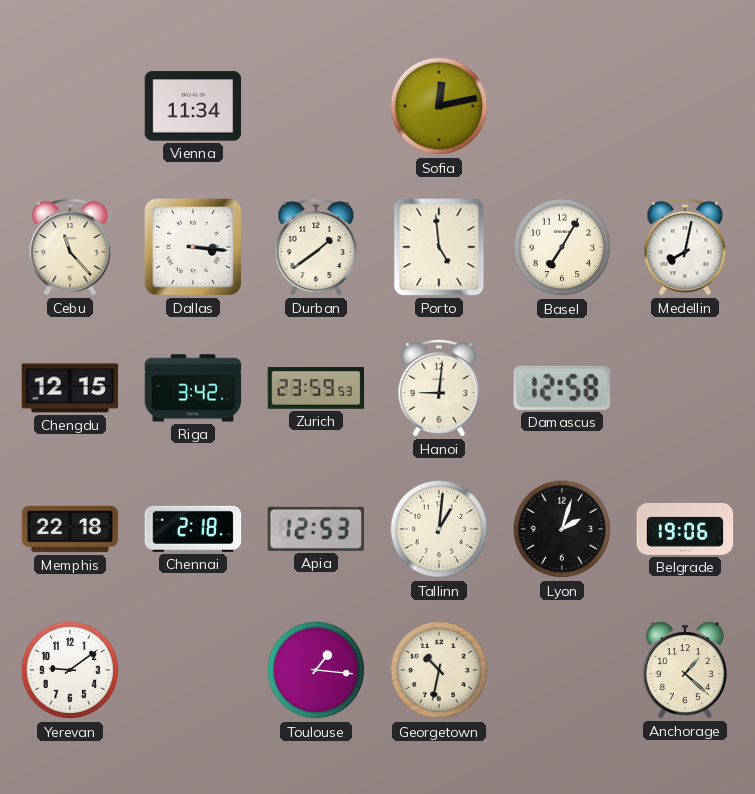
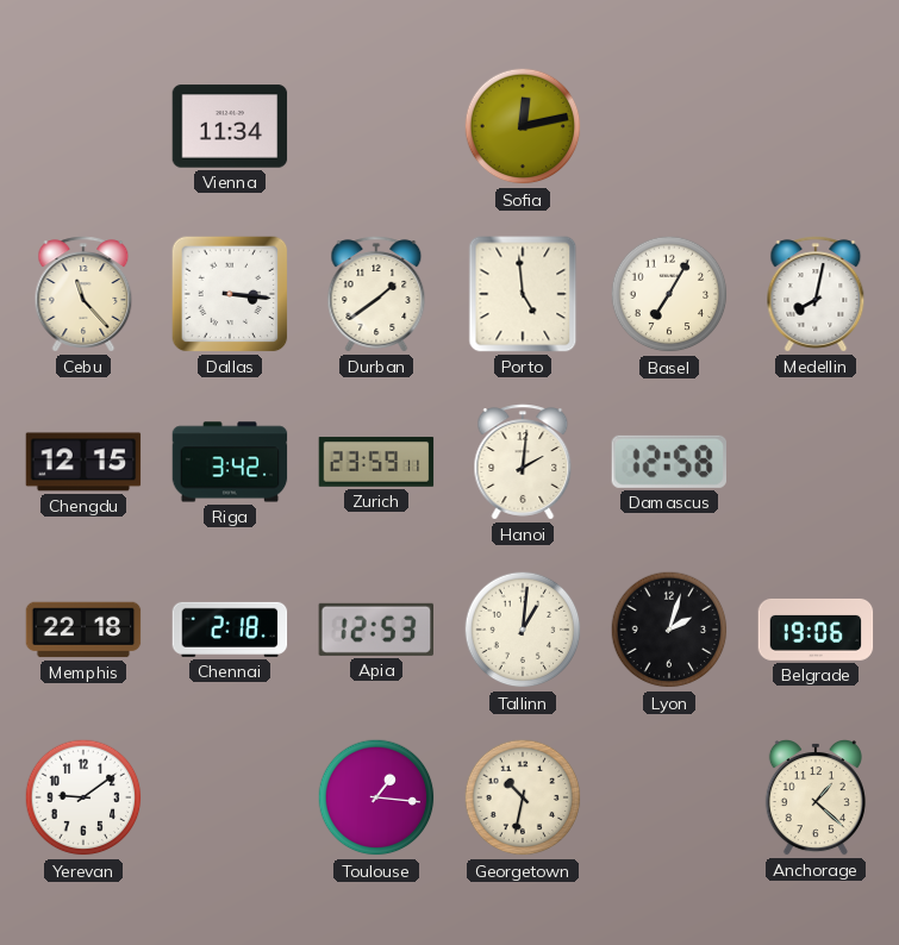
Zurich: 23:59:53 -> 23:59:11 (376, 462)
Hanoi: 9:01 -> 2:01 (523, 462)
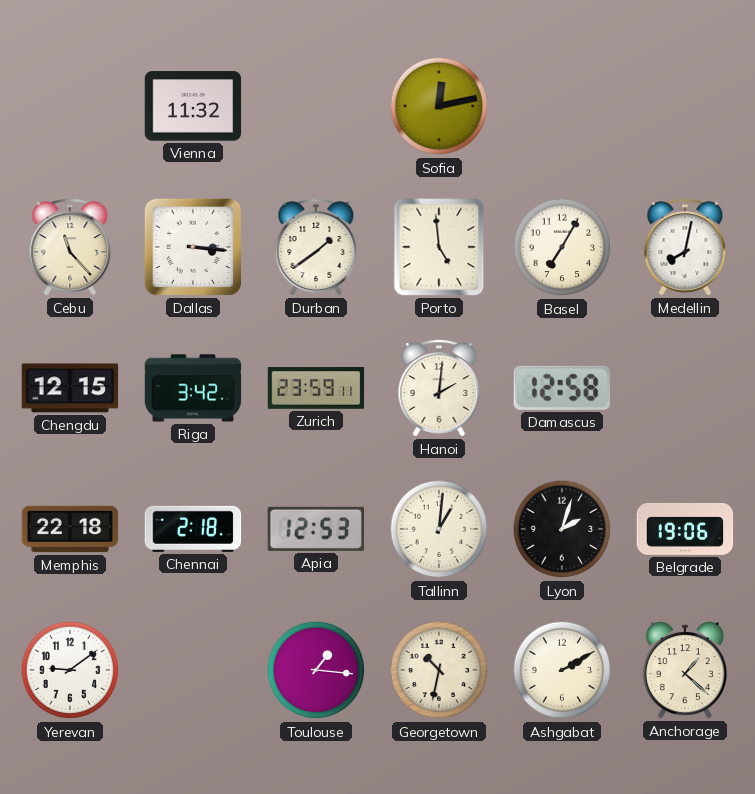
Vienna: 11:34 -> 11:32 (193, 106)
Ashgabat: none -> 2:10 (562, 670)
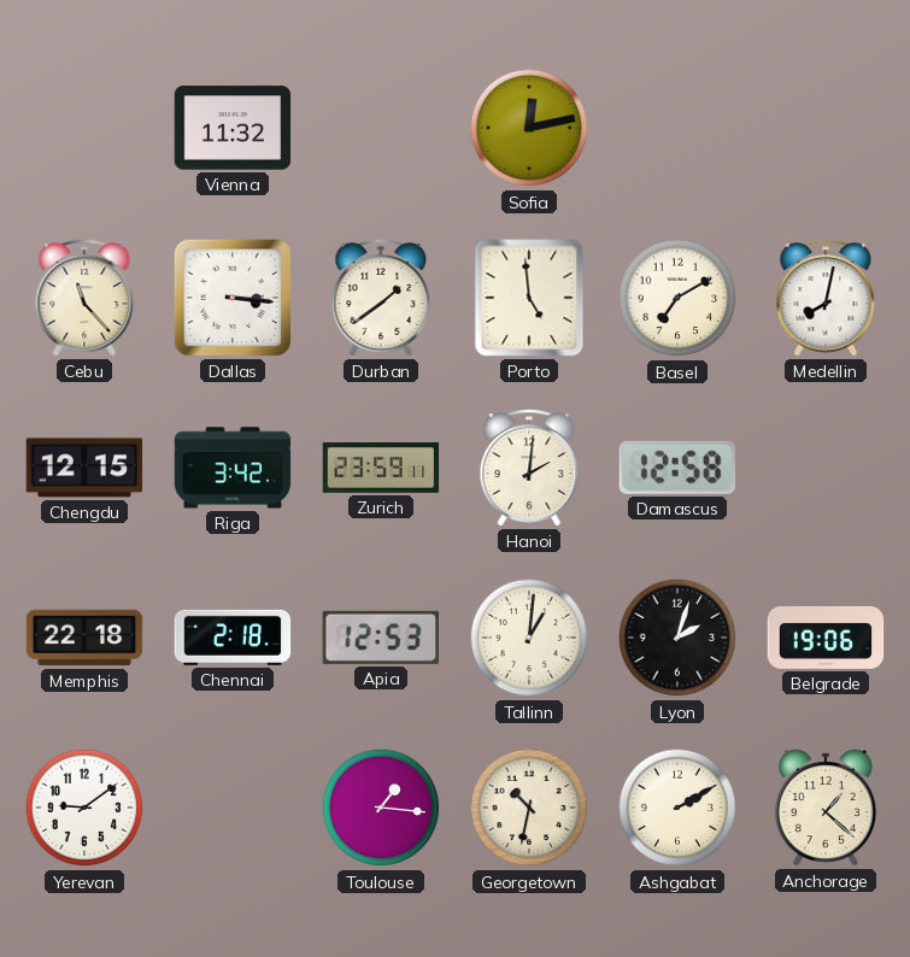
Basel: 7:05 -> 7:10 (677, 298)
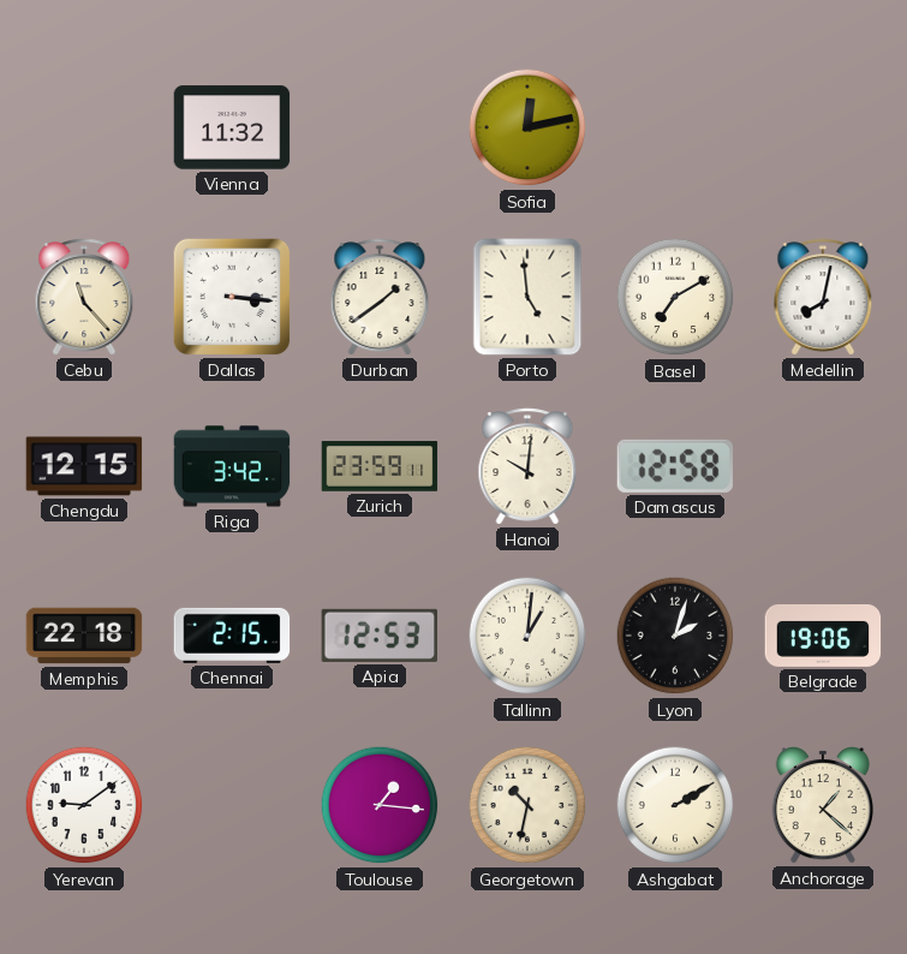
Hanoi: 2:01 -> 10:01 (527, 466)
Chennai: 2:18 -> 2:15 (232, 636)
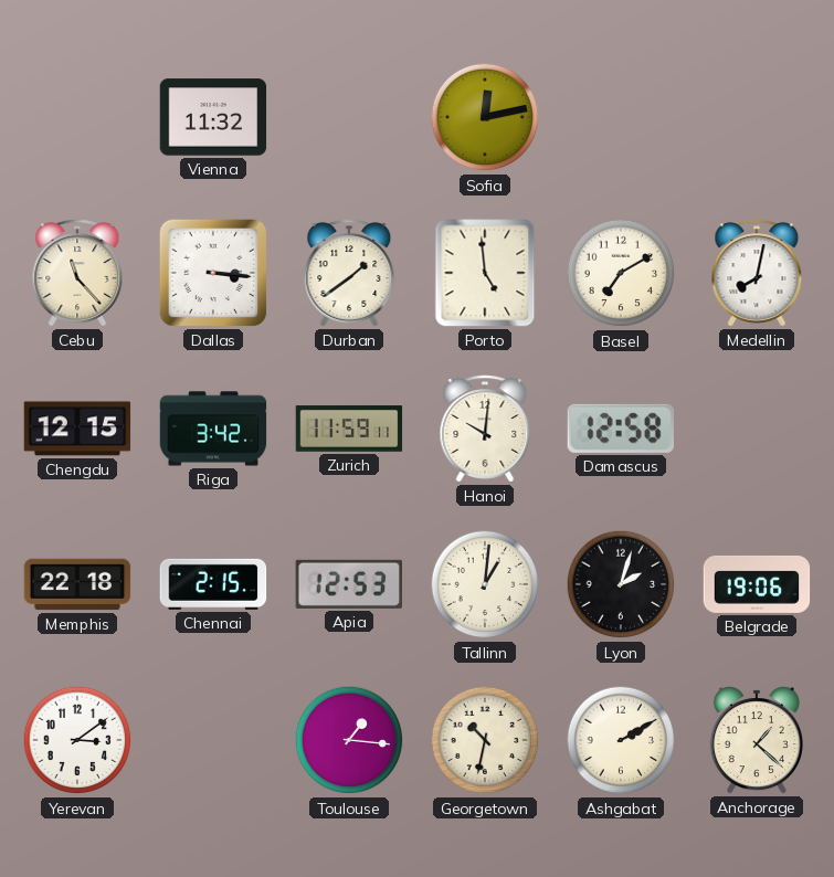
Zurich: 23:59 -> 11:59 (349, 429)
Yerevan: 9:09 -> 3:09 (77, 740)
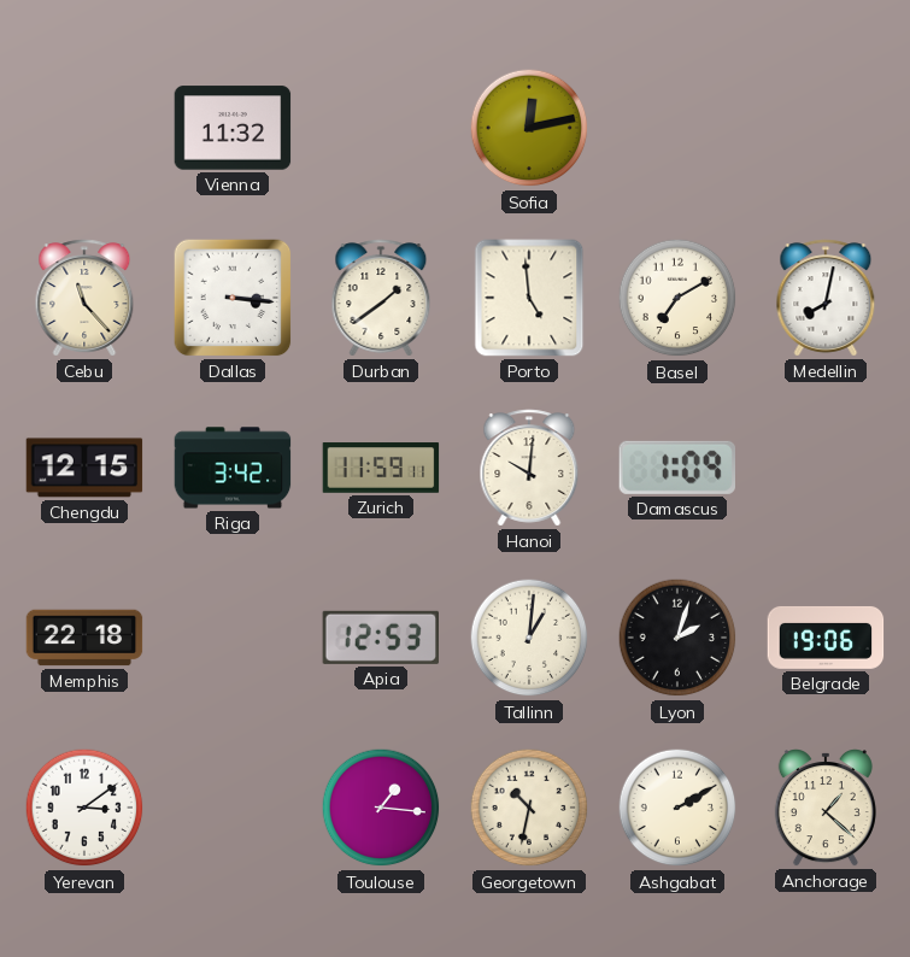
Damascus: 12:58 -> 1:09 (676, 468)
Chennai: 2:15 -> none (213, 584)
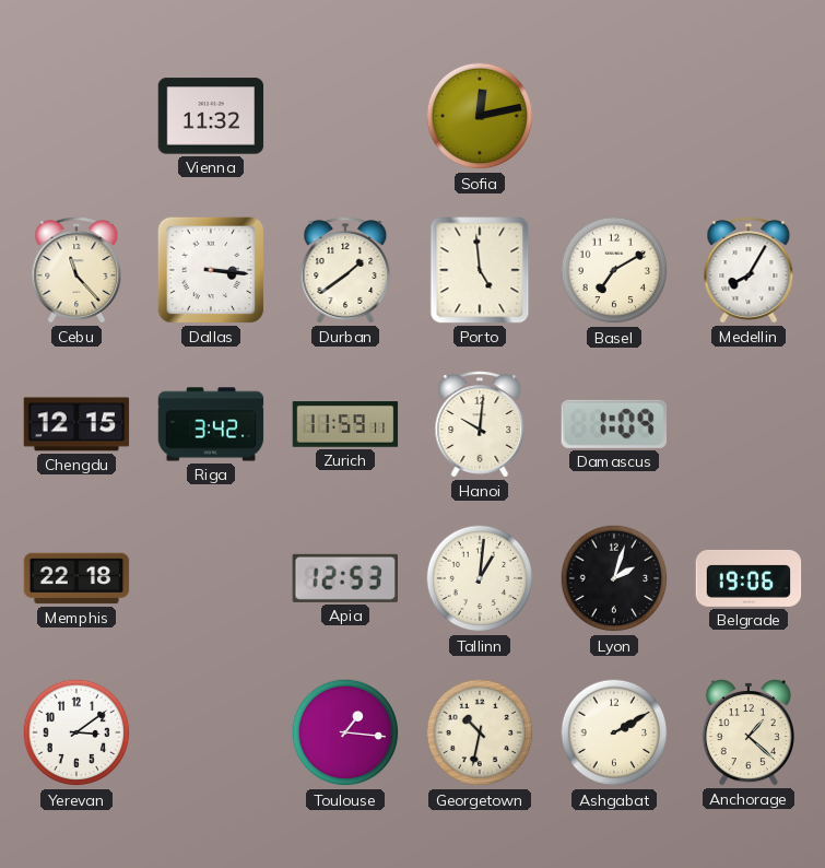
Medellin: 8:02 -> 8:05 (749, 270)
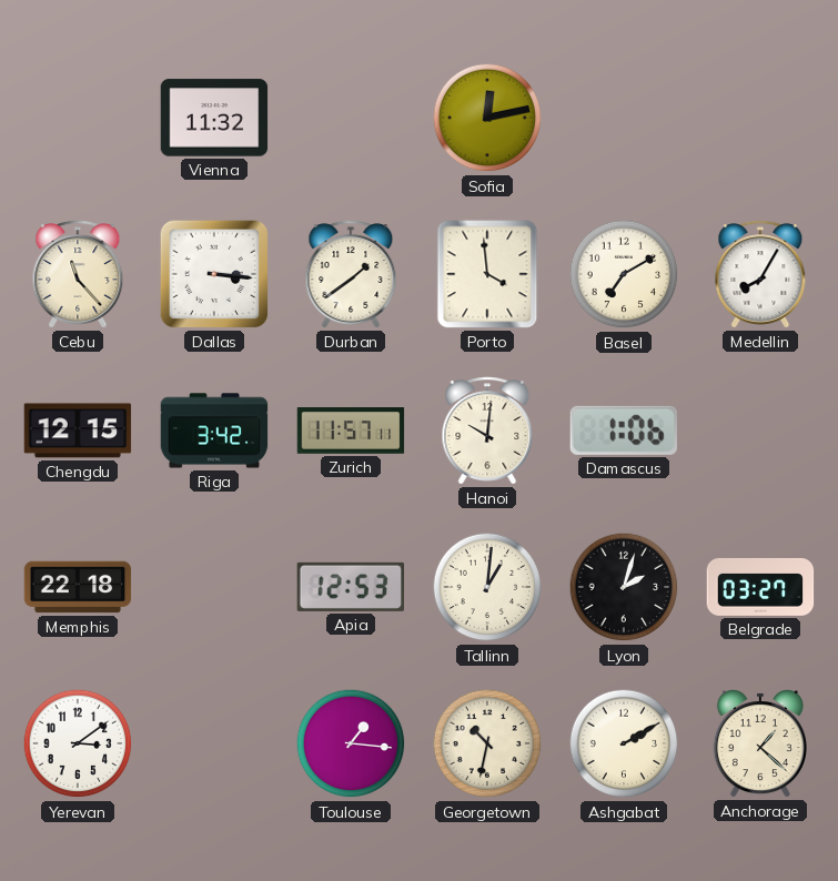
Porto: 4:59 -> 3:59 (487, 274)
Zurich: 11:59 -> 11:57 (351, 431)
Damascus: 1:09 -> 1:06 (623, 431)
Belgrade: 19:06 -> 03:27 (760, 587)
